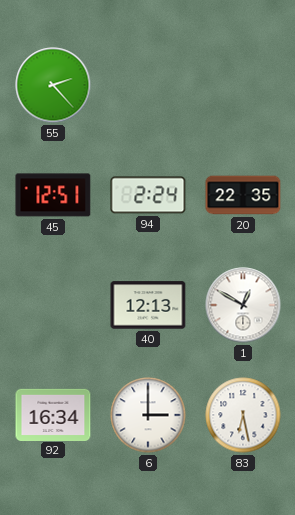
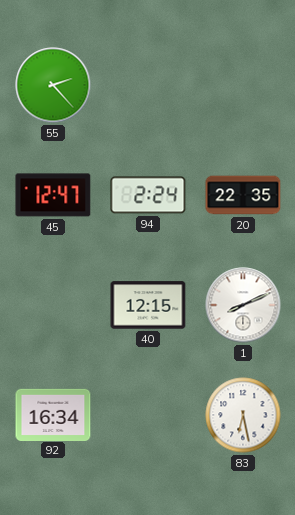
45: 12:51 -> 12:47 (53, 195)
40: 12:13 -> 12:15 (148, 305)
1: 12:50 -> 8:11 (243, 305)
6: 3:00 -> none (148, 415)
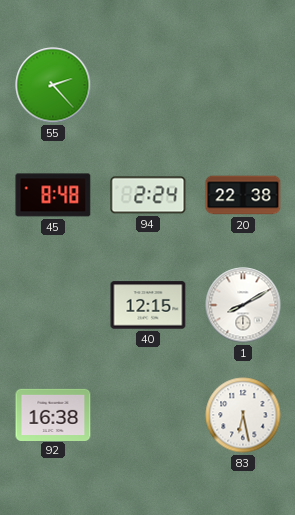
45: 12:47 -> 8:48 (53, 195)
20: 22:35 -> 22:38 (243, 195)
1: 8:11 -> 8:10 (243, 305)
92: 16:34 -> 16:38 (53, 414)
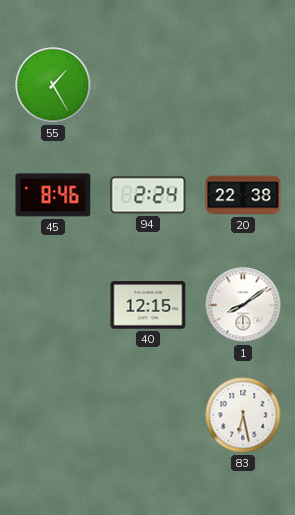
55: 2:23 -> 1:25 (53, 85)
45: 8:48 -> 8:46 (53, 195)
1: 8:10 -> 8:09 (243, 305)
92: 16:38 -> none (53, 414)
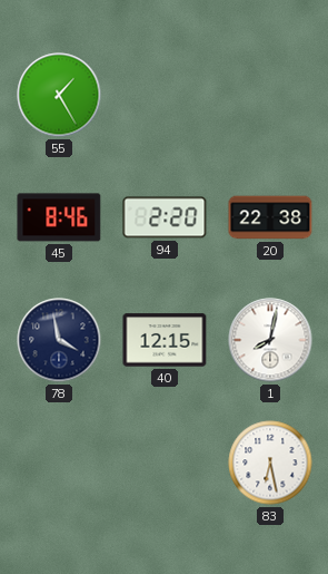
94: 2:24 -> 2:20 (165, 217)
78: none -> 3:58 (59, 340)
1: 8:09 -> 8:02 (270, 340)
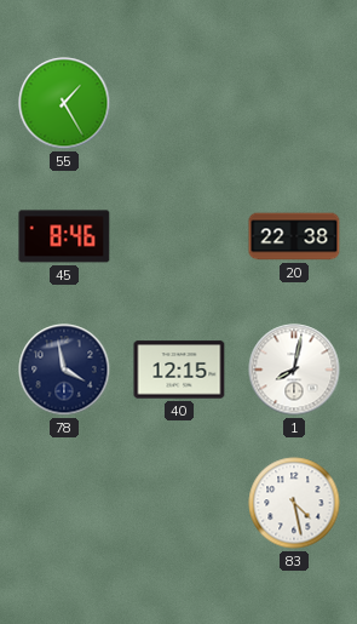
94: 2:20 -> none (165, 217)
83: 6:28 -> 4:28 (294, 503)
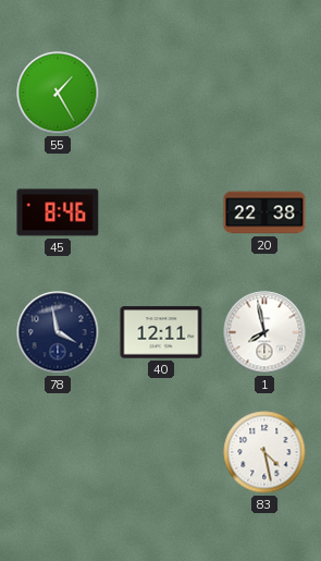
40: 12:15 -> 12:11 (161, 332)
1: 8:02 -> 7:58 (264, 332)
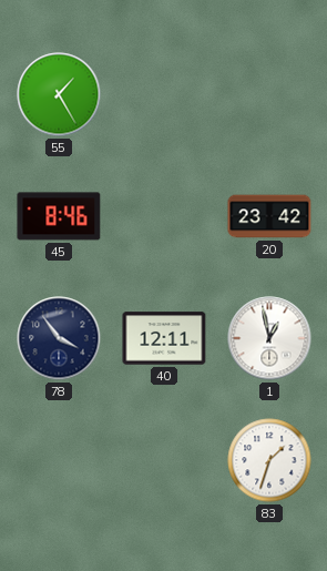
20: 22:38 -> 23:42 (269, 216)
78: 3:58 -> 3:54 (59, 338)
1: 7:58 -> 12:58 (269, 338)
83: 4:28 -> 1:33 (269, 460)
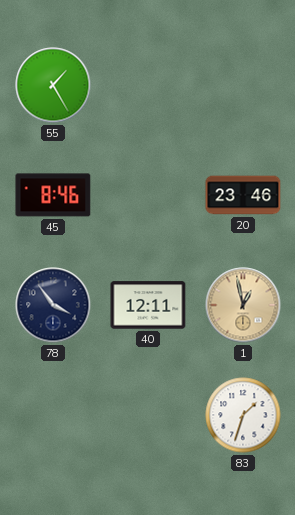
20: 23:42 -> 23:46 (243, 195)
1 dial: white -> champagne (243, 305)
